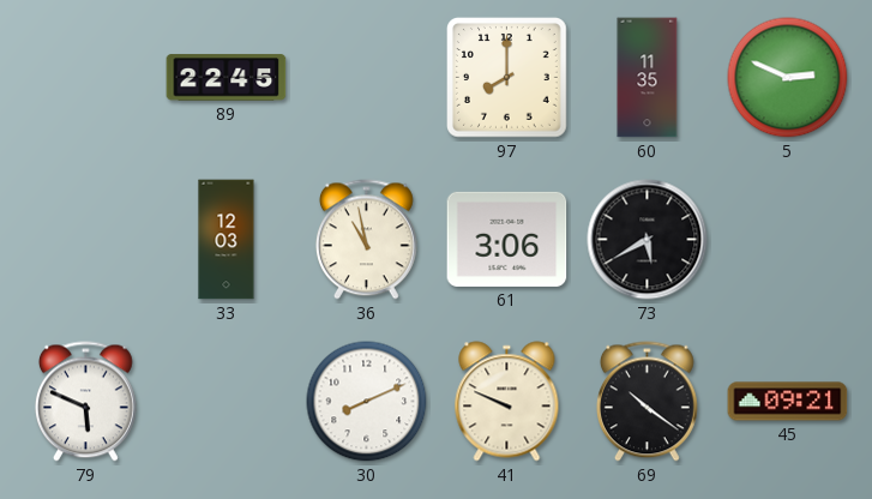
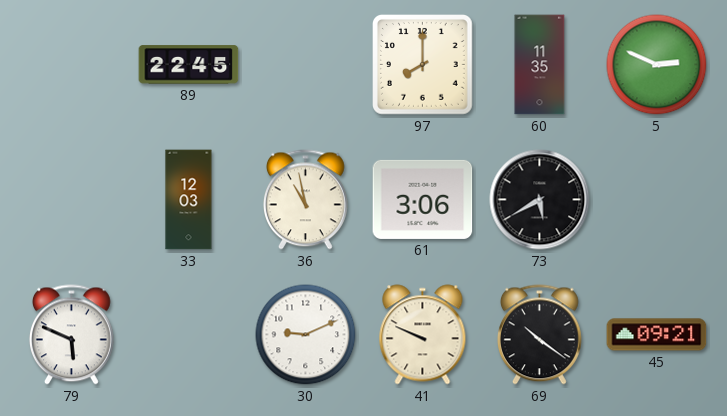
30: 8:11 -> 9:11 (306, 335)
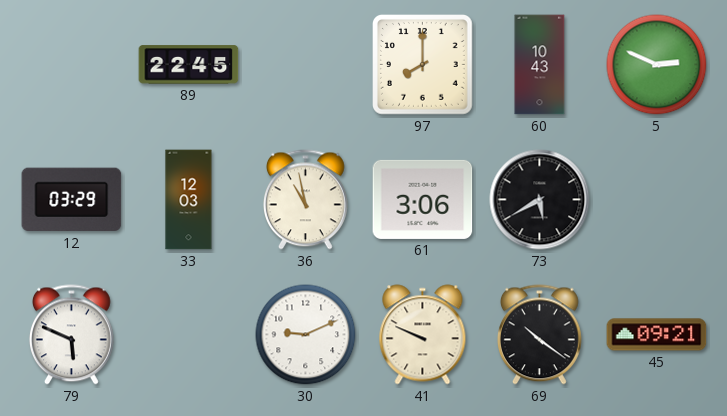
60: 11:35 -> 10:43 (540, 65)
12: none -> 03:29 (72, 200)
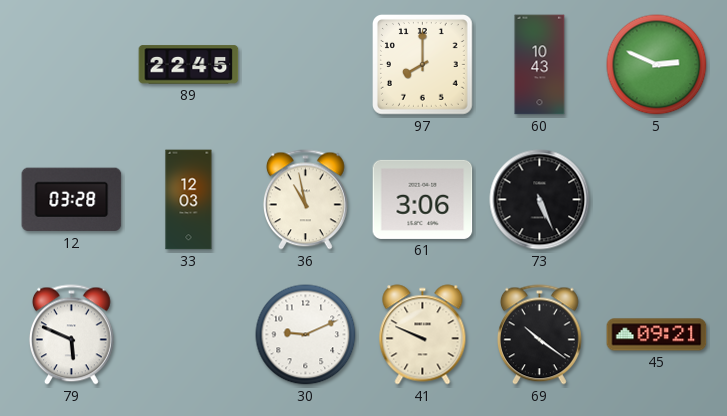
12: 03:29 -> 03:28 (72, 200)
73: 5:40 -> 5:26 (540, 200)
